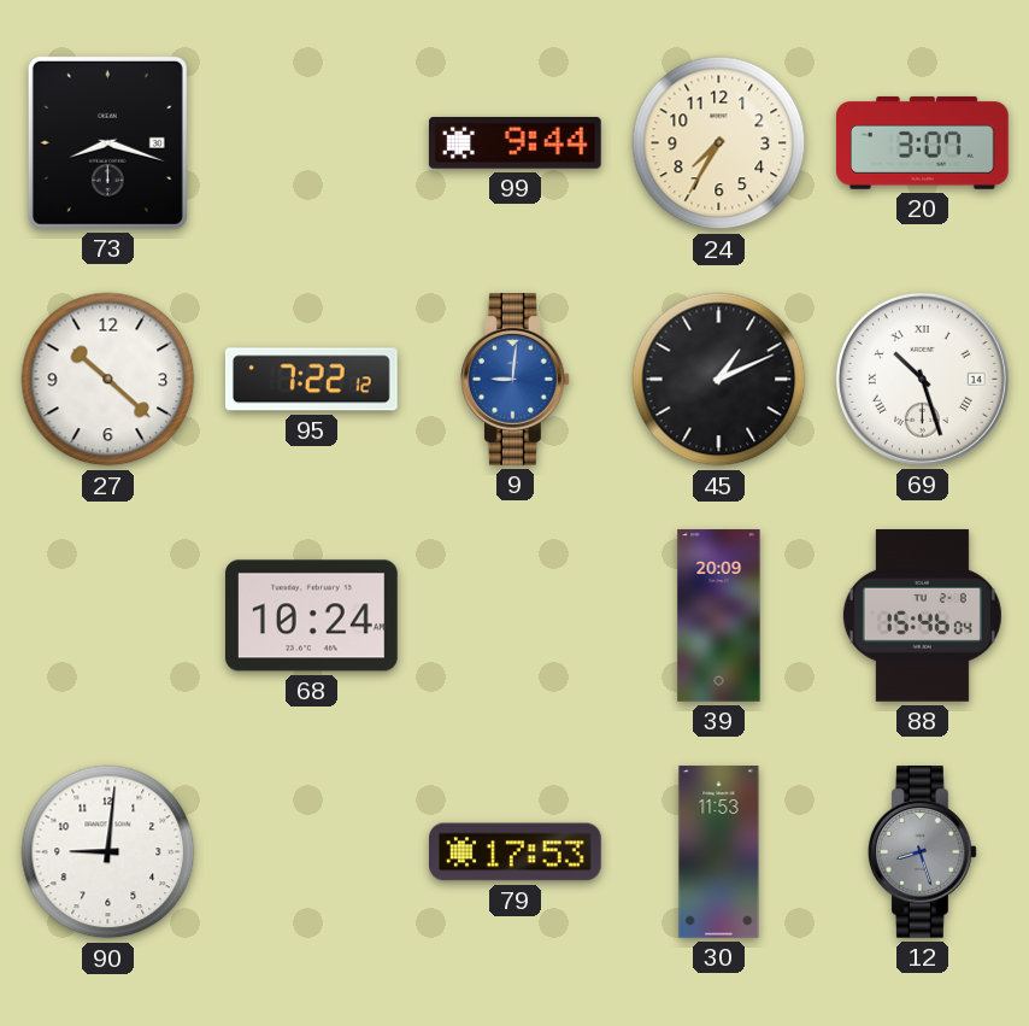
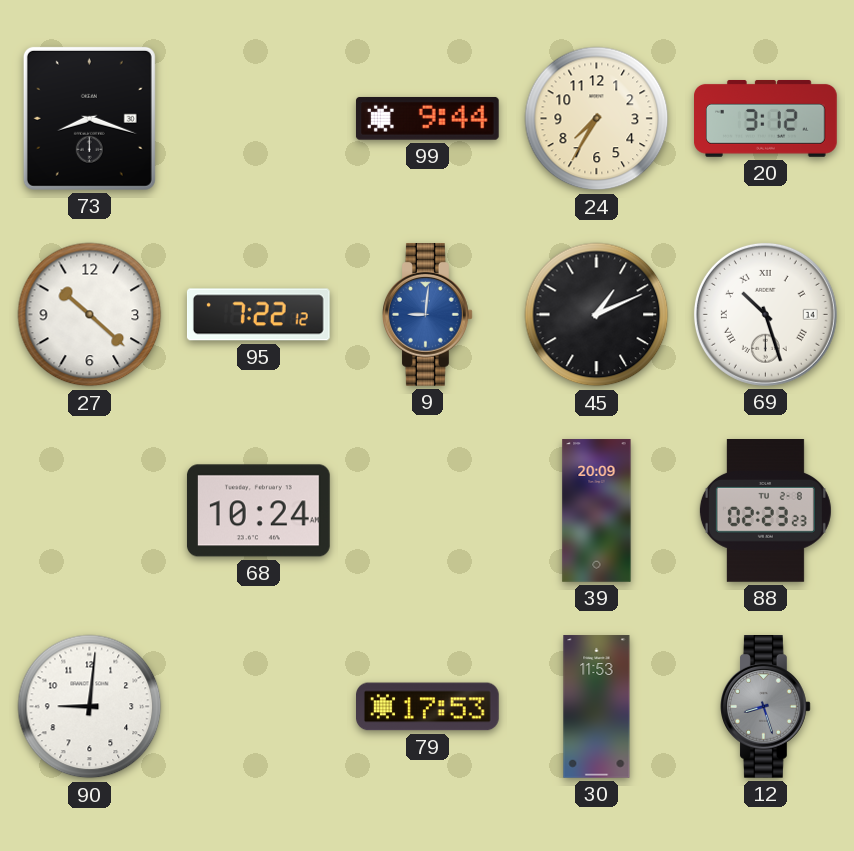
20: 3:07 -> 3:12 (766, 118)
88: 15:46 -> 02:23 (765, 511)
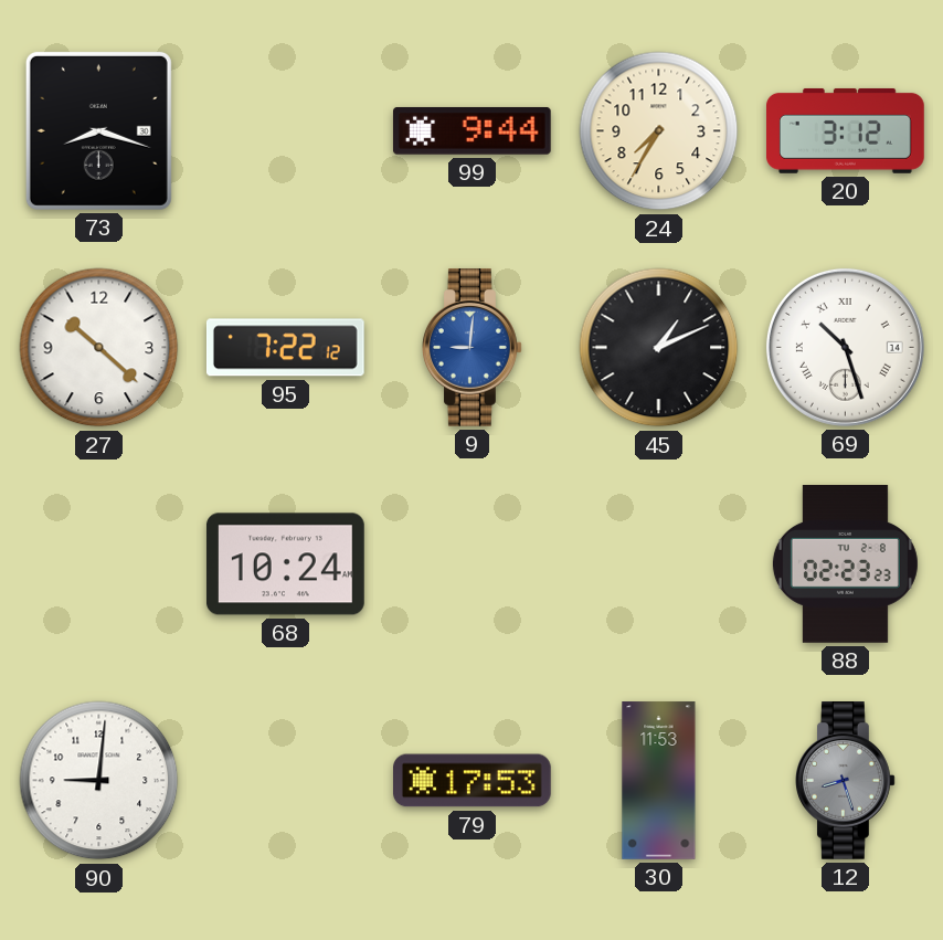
39: 20:09 -> none (597, 511)
